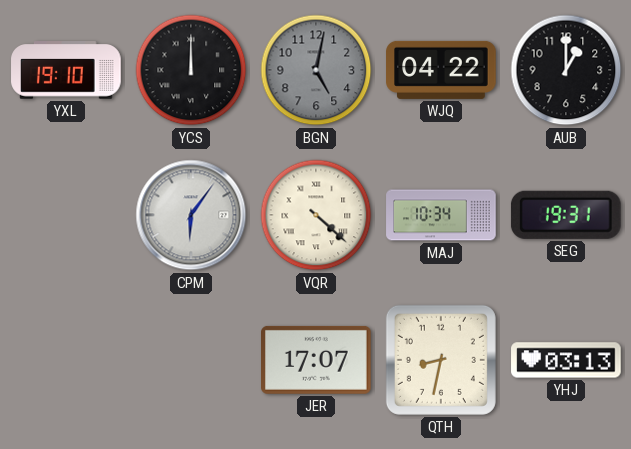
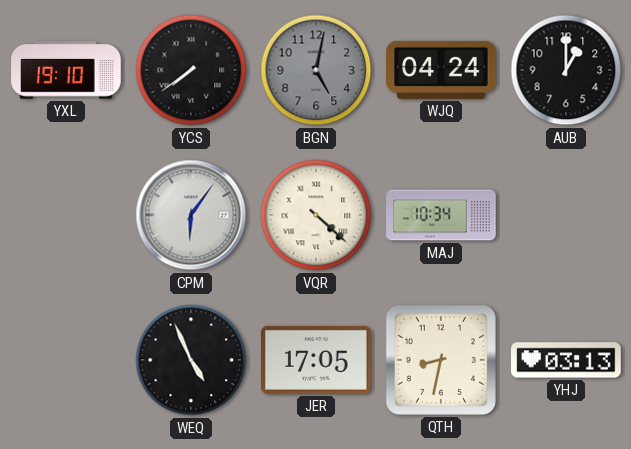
YCS: 12:00 -> 7:39 (191, 70)
WJQ: 04:22 -> 04:24 (441, 70)
SEG: 19:31 -> none (566, 215)
WEQ: none -> 4:56 (191, 360)
JER: 17:07 -> 17:05 (317, 360)
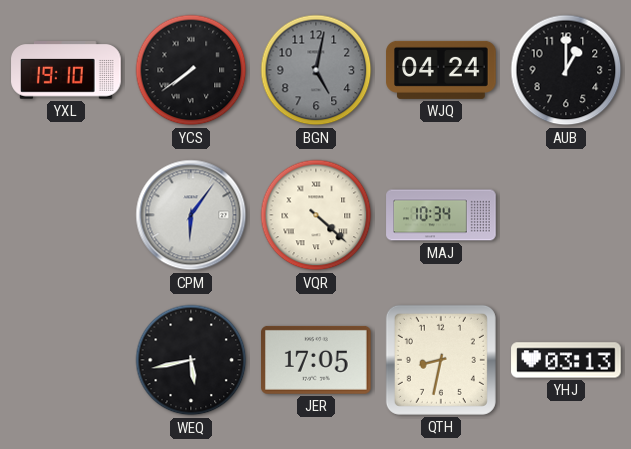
WEQ: 4:56 -> 5:43 (191, 360)
